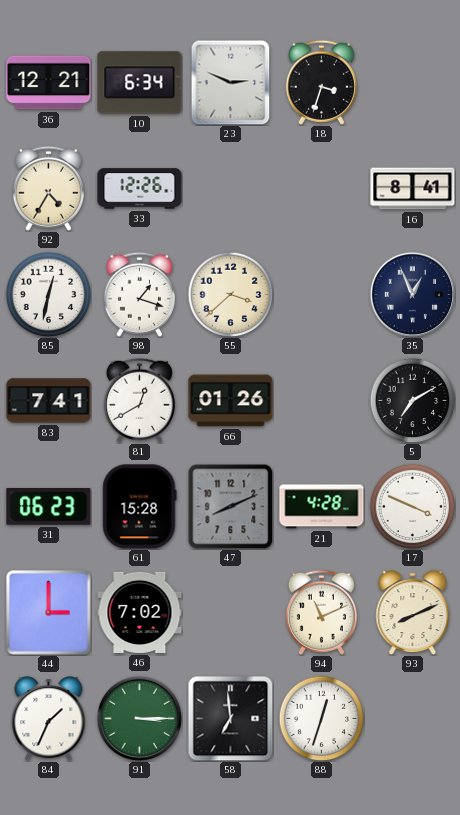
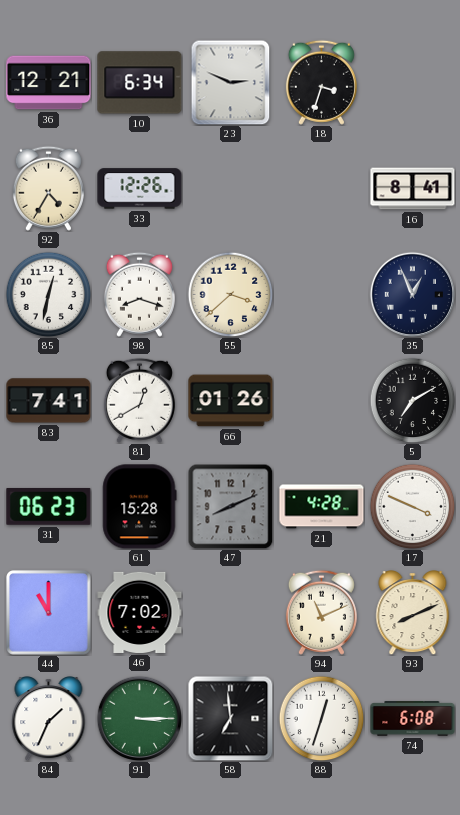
98: 1:18 -> 8:18 (139, 294)
44: 3:00 -> 11:00 (49, 613)
74: none -> 6:08 (413, 719)
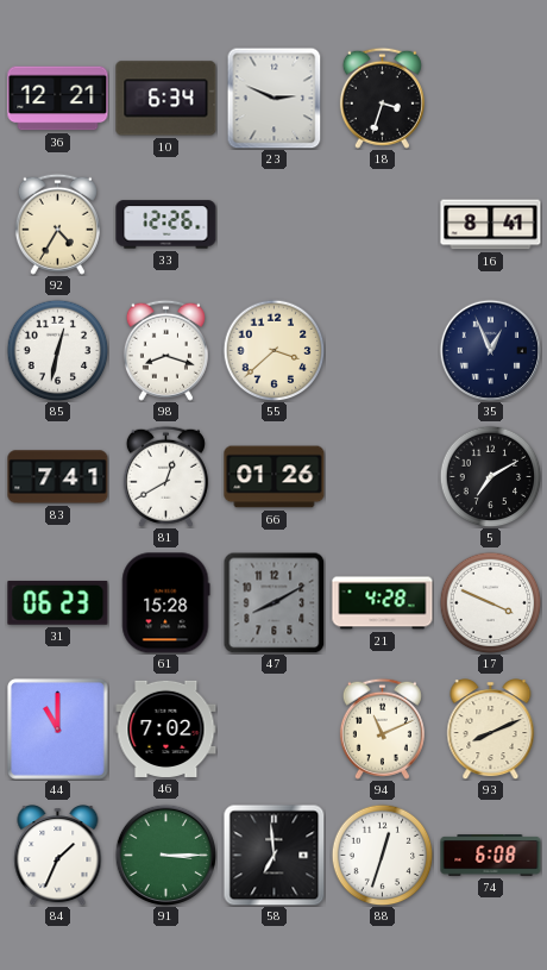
47: 8:11 -> 8:10 (273, 602)
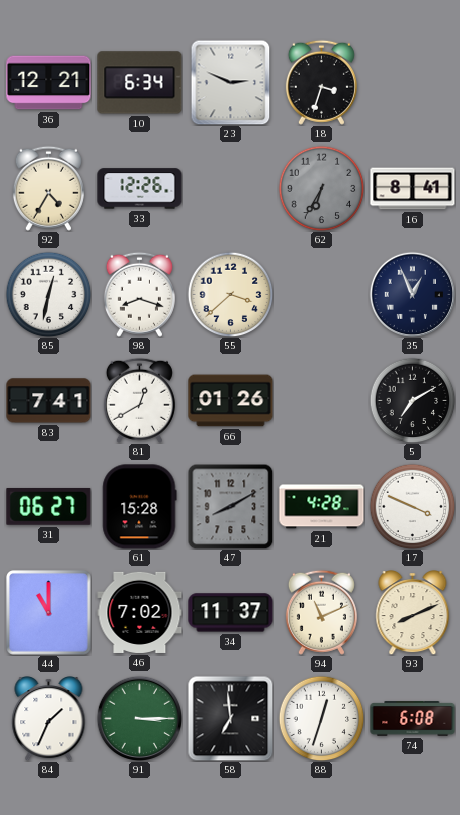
62: none -> 6:35 (321, 188)
31: 06:23 -> 06:27 (49, 506)
34: none -> 11:37 (231, 613)
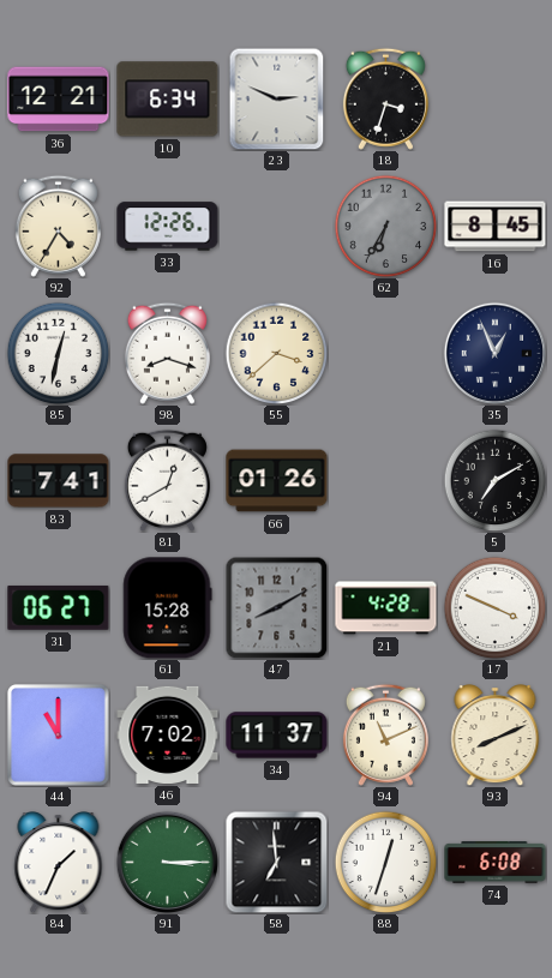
16: 8:41 -> 8:45 (496, 227)
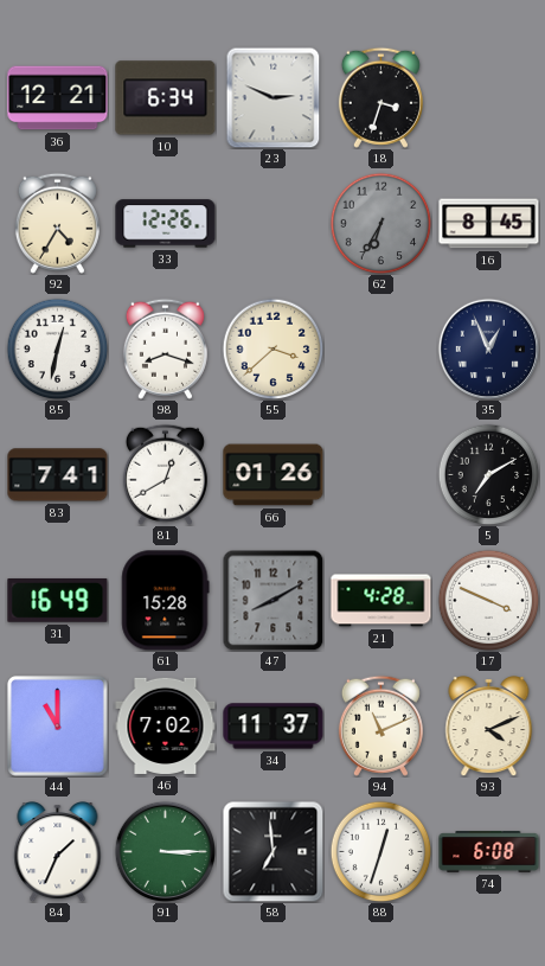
31: 06:27 -> 16:49 (58, 600)
93: 8:11 -> 4:11 (489, 727)
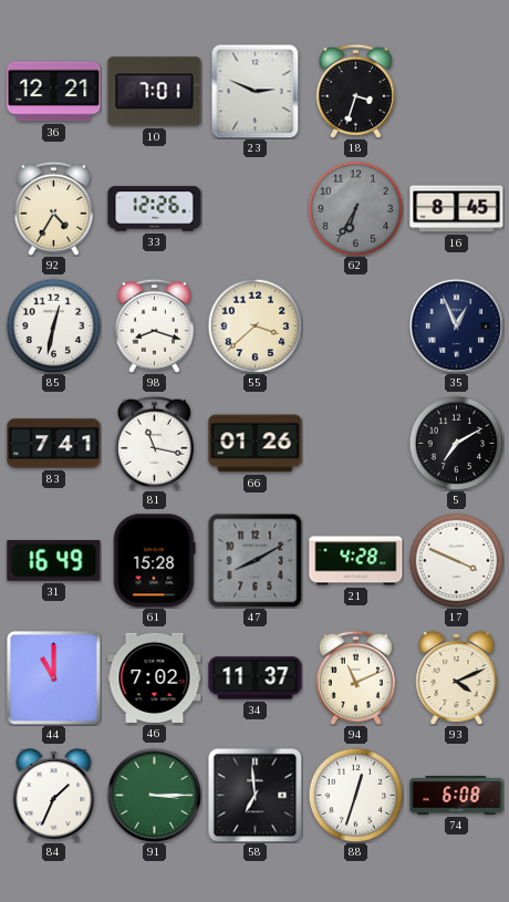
10: 6:34 -> 7:01 (155, 92)
81: 12:40 -> 11:17 (154, 443)
